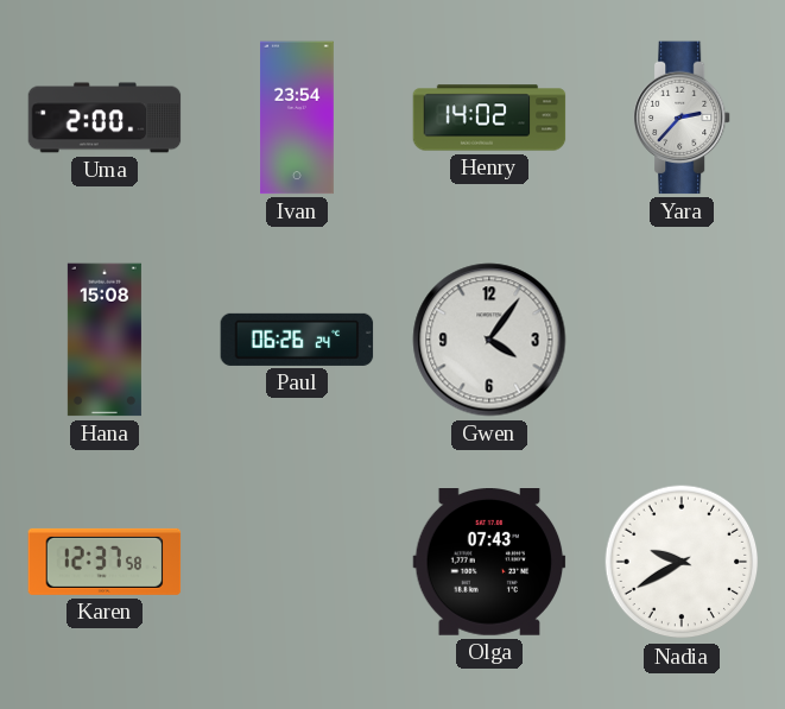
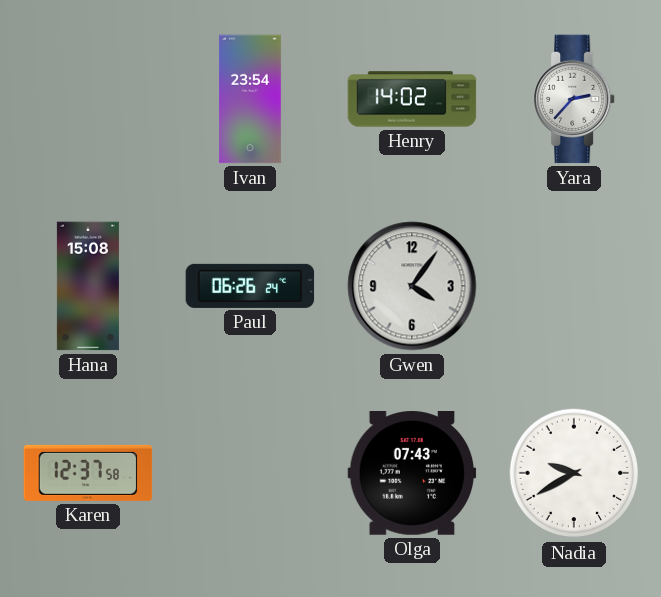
Uma: 2:00 -> none (105, 118)
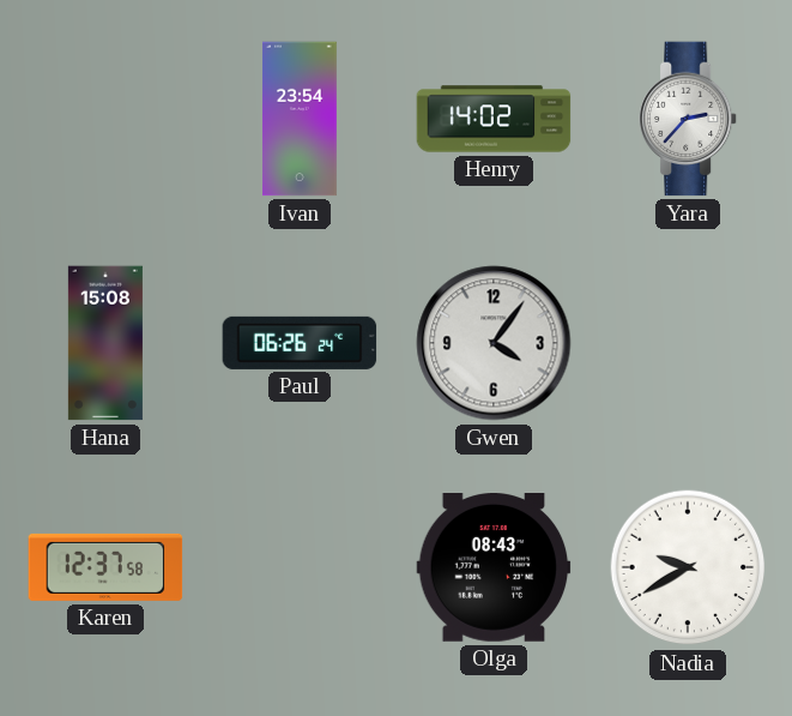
Olga: 07:43 -> 08:43 (494, 568)
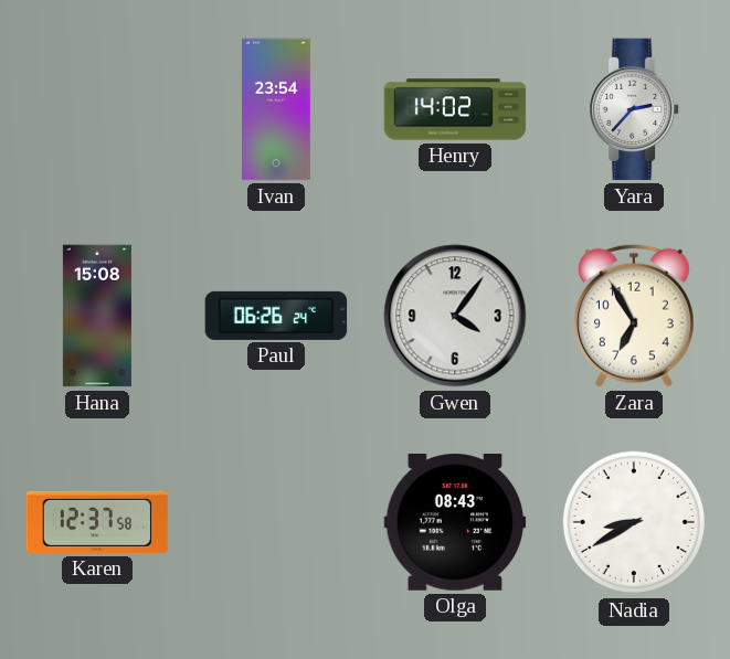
Zara: none -> 6:55 (635, 316)
Nadia: 9:40 -> 8:40 (634, 522)
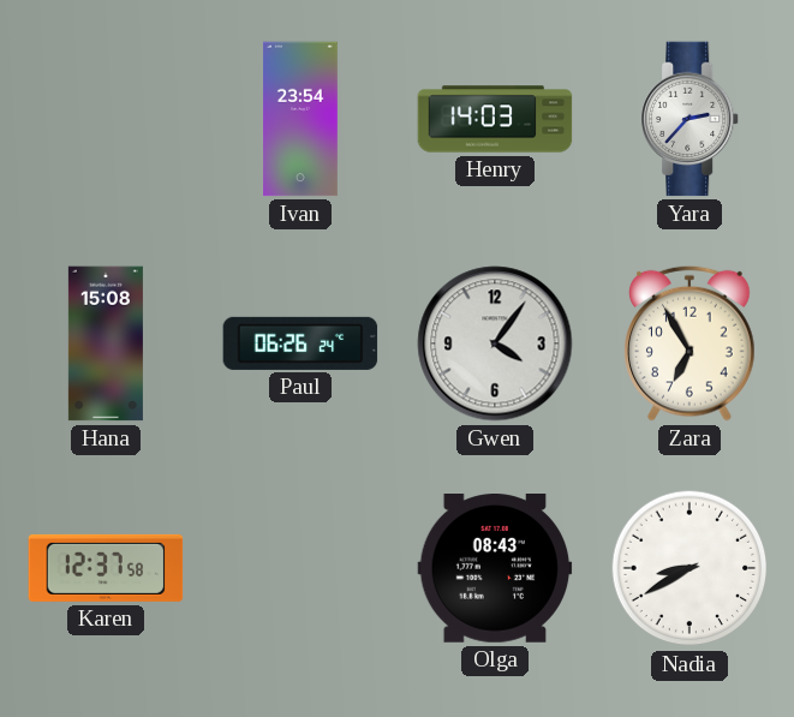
Henry: 14:02 -> 14:03 (495, 119)
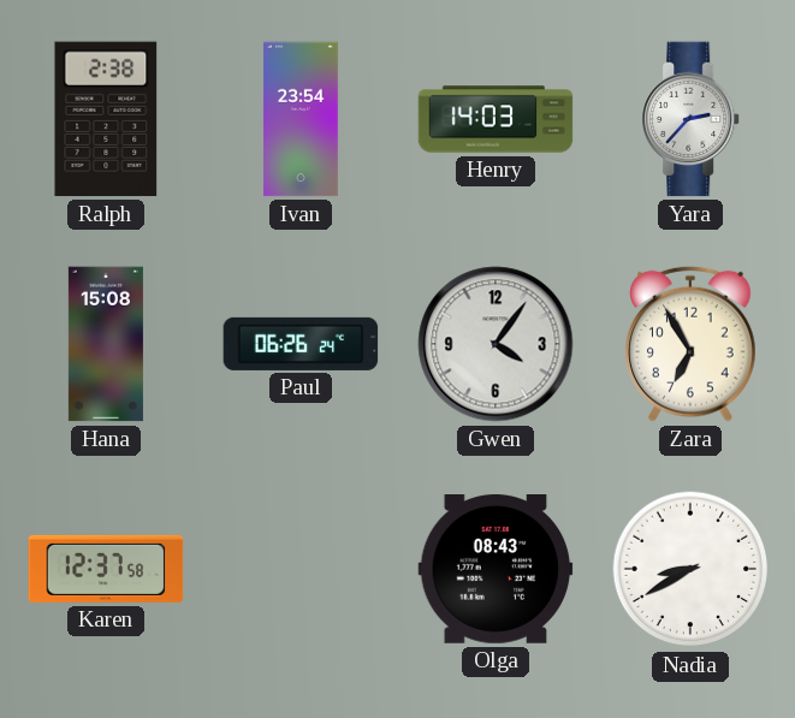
Ralph: none -> 2:38 (106, 119)
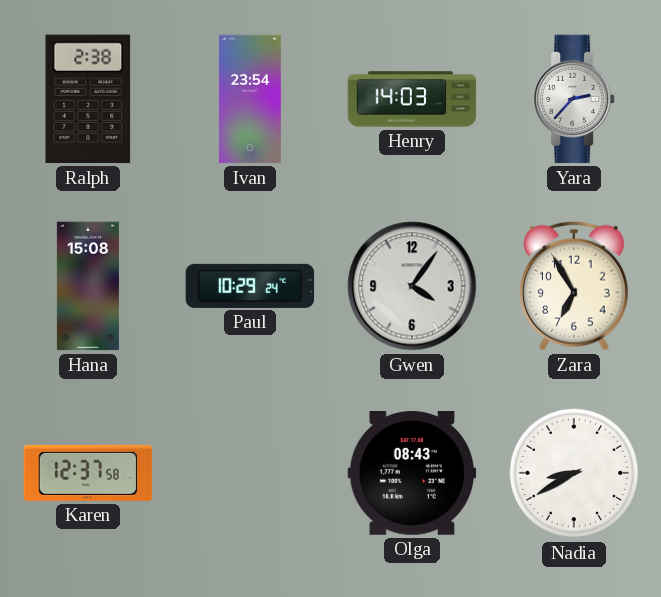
Paul: 06:26 -> 10:29 (250, 286)
